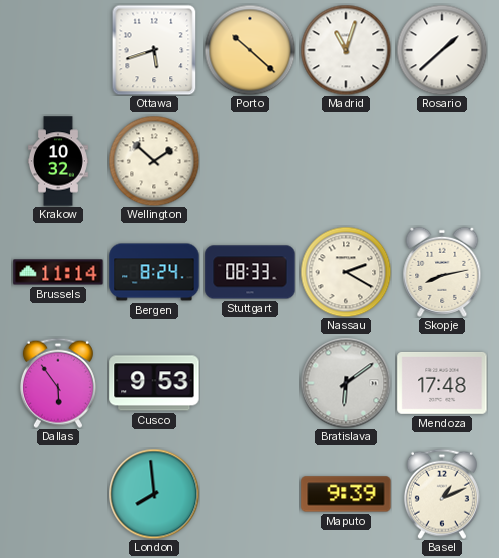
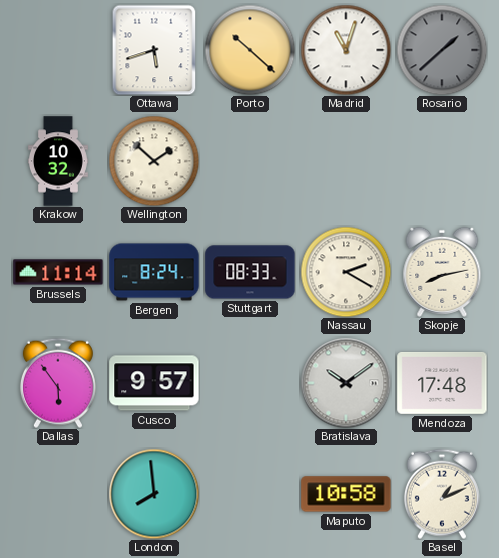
Rosario dial: white -> grey (442, 50)
Cusco: 9:53 -> 9:57 (154, 383)
Bratislava: 6:09 -> 10:09 (346, 383)
Maputo: 9:39 -> 10:58 (346, 494)
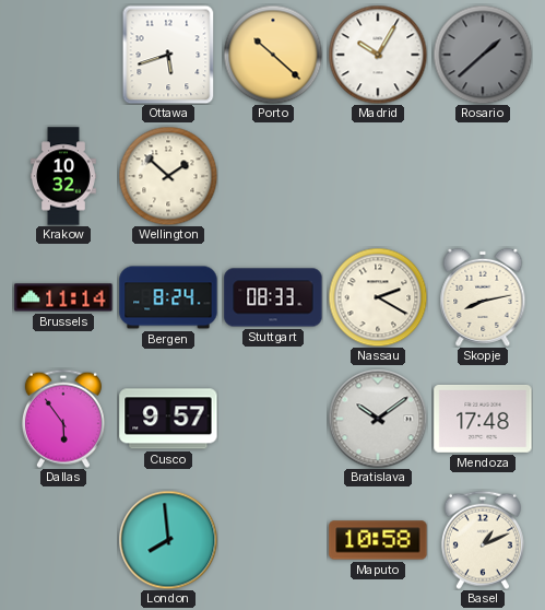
Madrid: 11:03 -> 10:05 (378, 55)
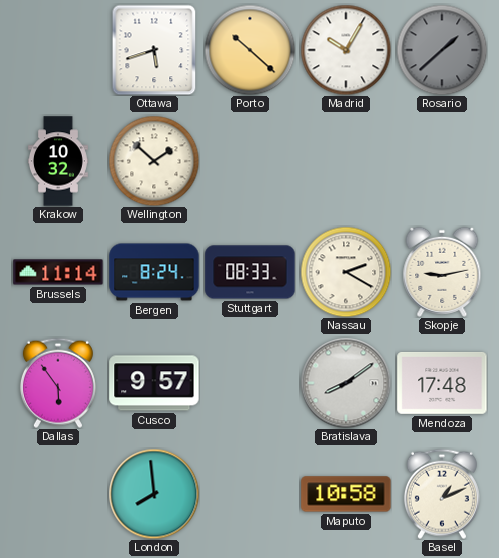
Skopje: 8:13 -> 9:13 (442, 272)
Bratislava: 10:09 -> 8:09 (346, 383)
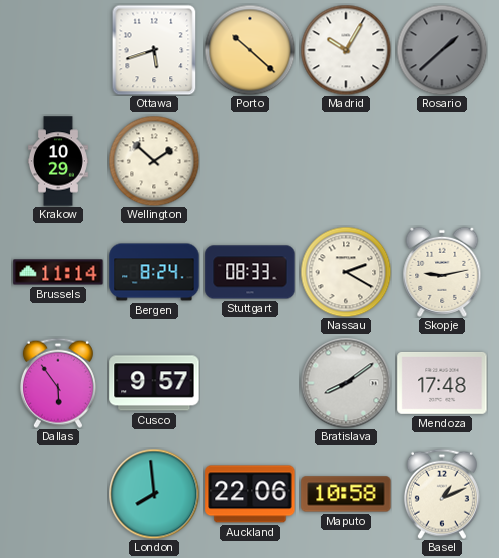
Krakow: 10:32 -> 10:29 (58, 161)
Auckland: none -> 22:06 (250, 494)
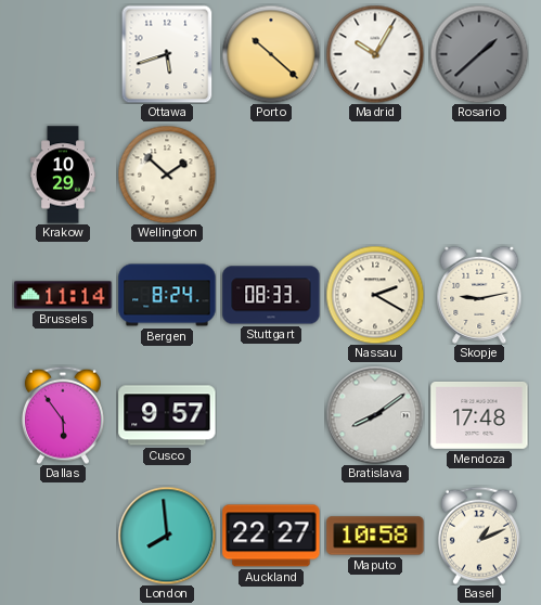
Auckland: 22:06 -> 22:27 (271, 536)
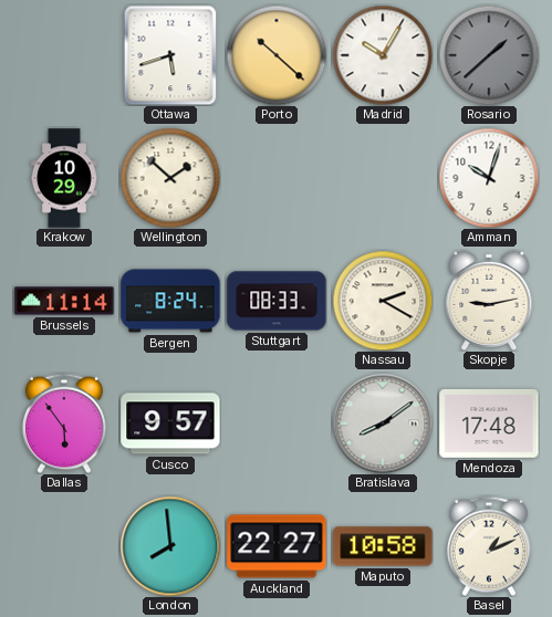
Amman: none -> 10:03 (489, 178)
